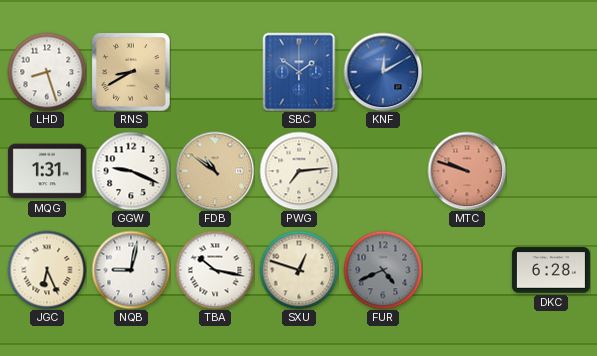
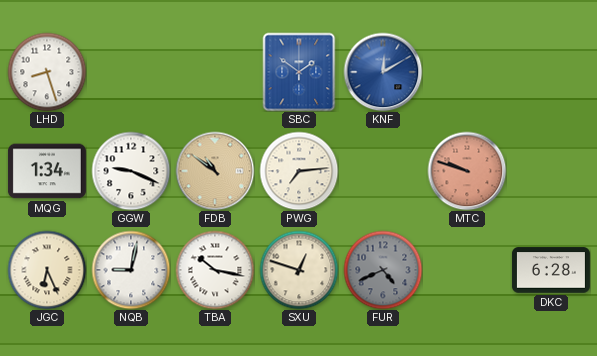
RNS: 8:40 -> none (131, 72)
MQG: 1:31 -> 1:34 (47, 171)
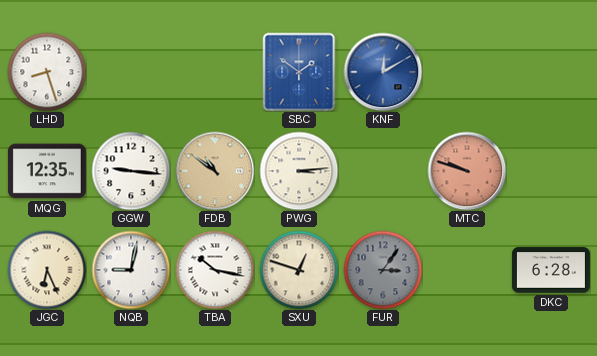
MQG: 1:34 -> 12:35 (47, 171)
GGW: 9:19 -> 9:16 (131, 171)
PWG: 7:14 -> 3:14 (299, 171)
FUR: 4:41 -> 3:06 (383, 270)
